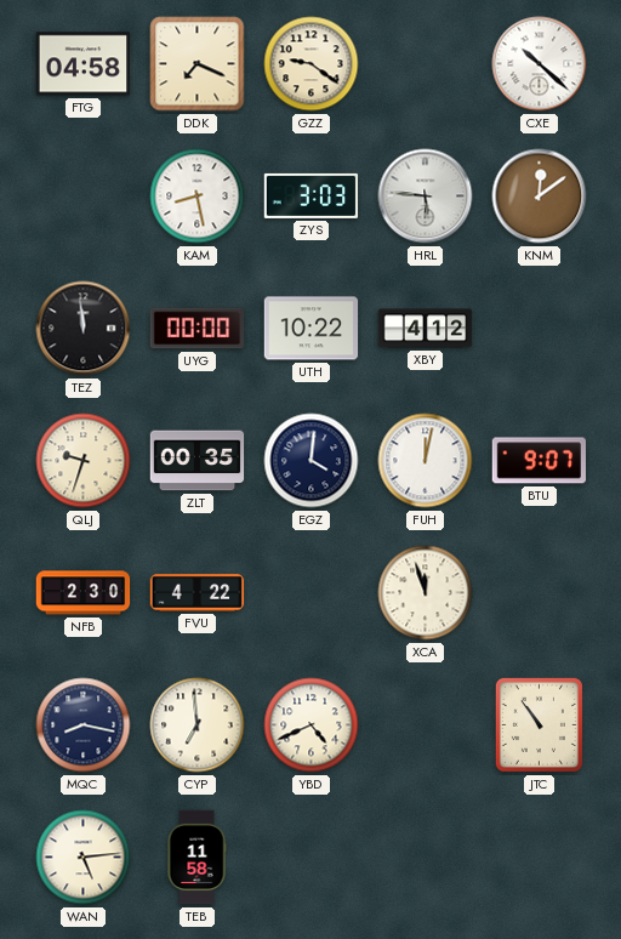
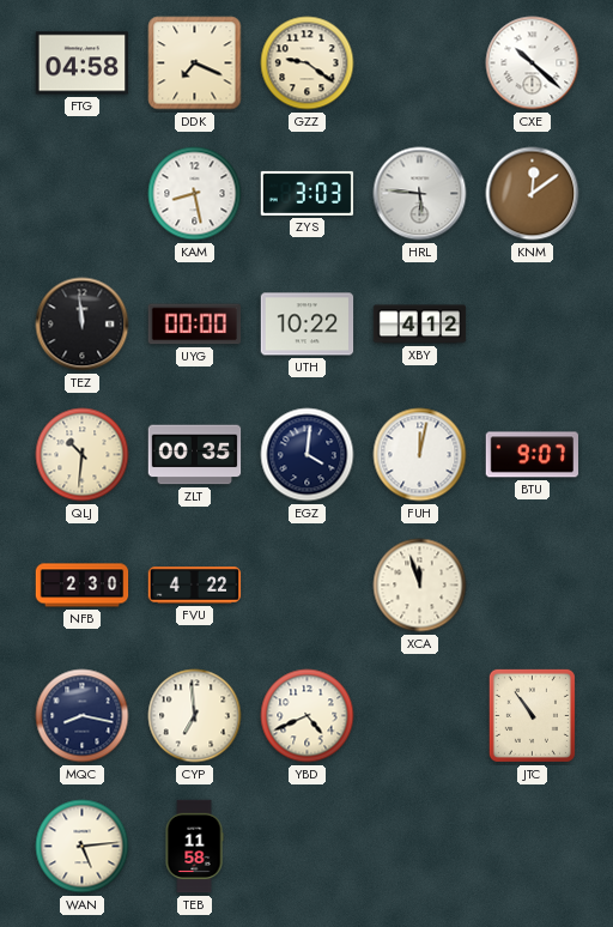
QLJ: 9:33 -> 10:31 (83, 455)
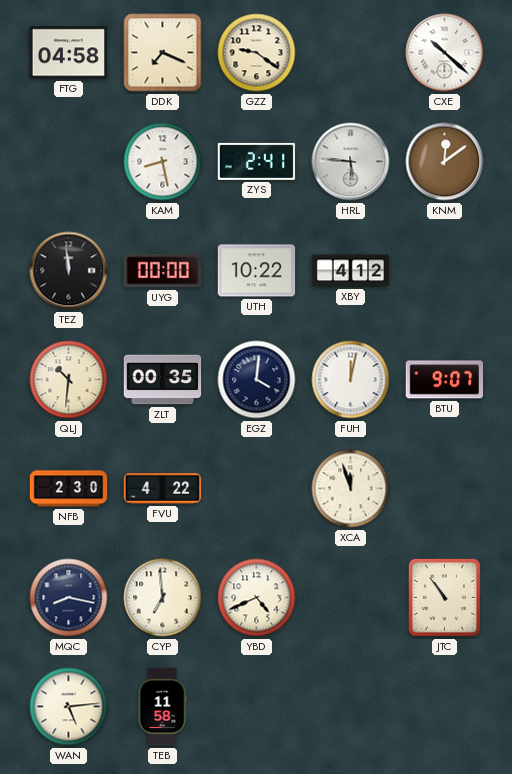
ZYS: 3:03 -> 2:41 (257, 161)
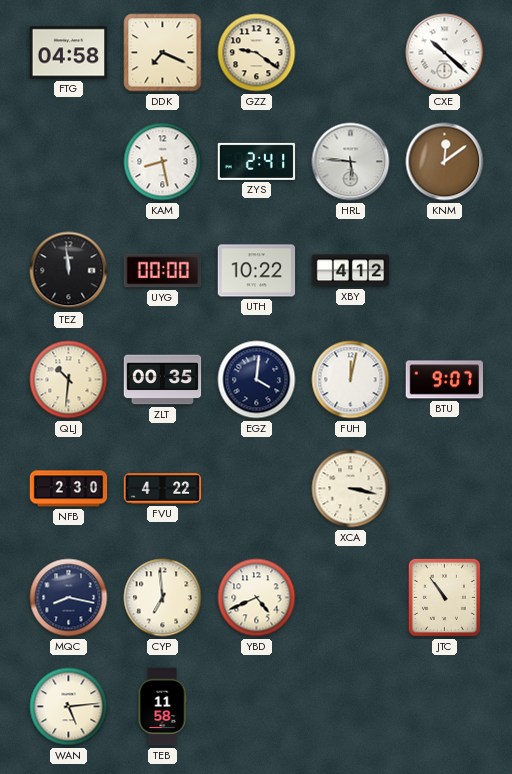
XCA: 11:57 -> 3:17 (351, 489)
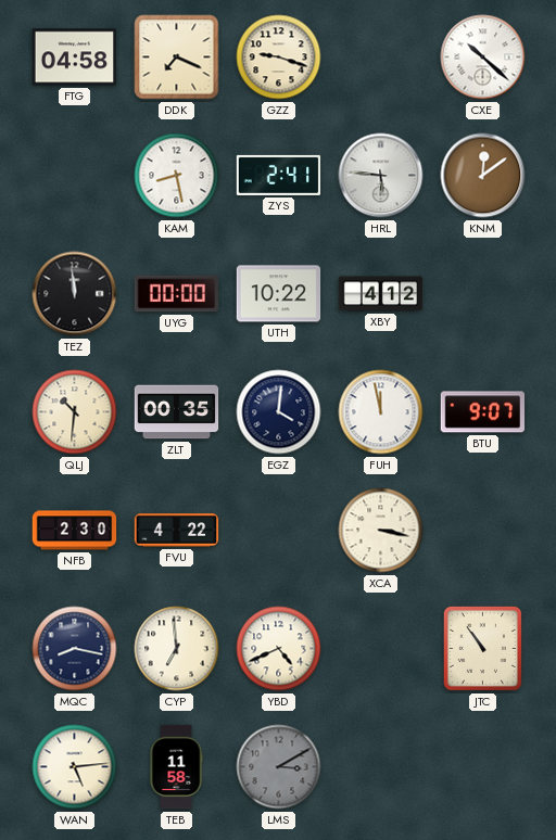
GZZ: 9:21 -> 9:18 (279, 58)
FUH: 12:02 -> 11:58 (381, 412)
LMS: none -> 3:10 (279, 767)
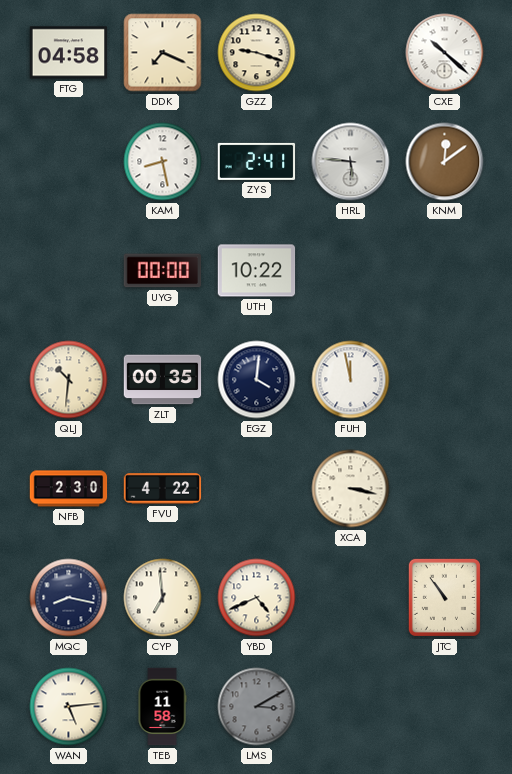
TEZ: 11:59 -> none (75, 294)
XBY: 4:12 -> none (381, 294)
BTU: 9:07 -> none (483, 412)
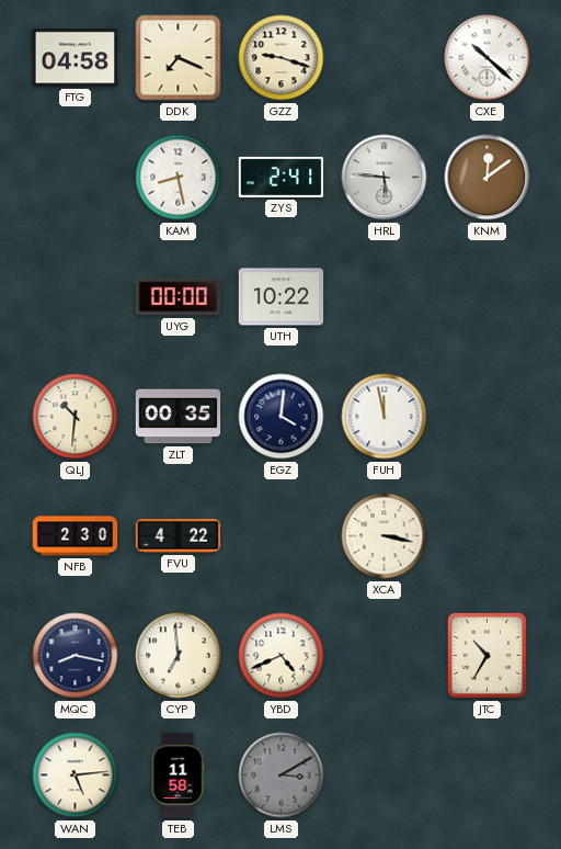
JTC: 10:54 -> 10:35 (486, 655)
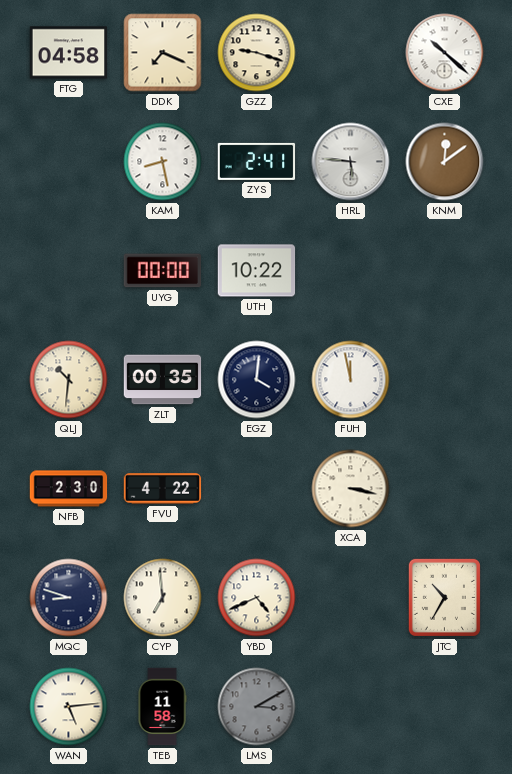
MQC: 8:17 -> 8:48 (69, 598)
